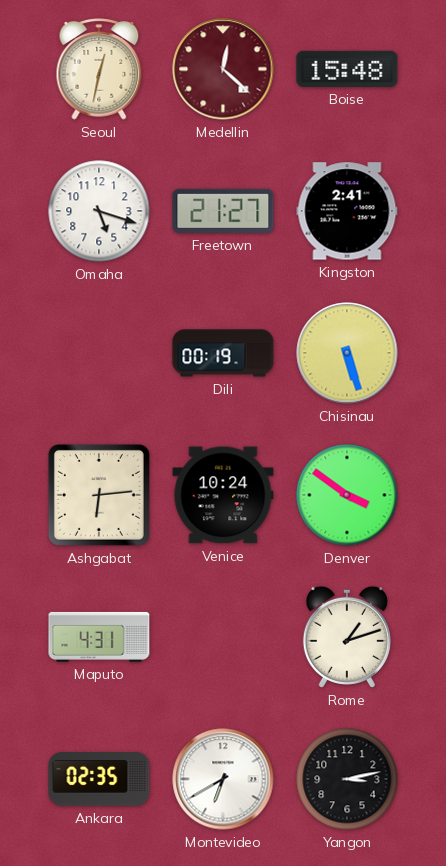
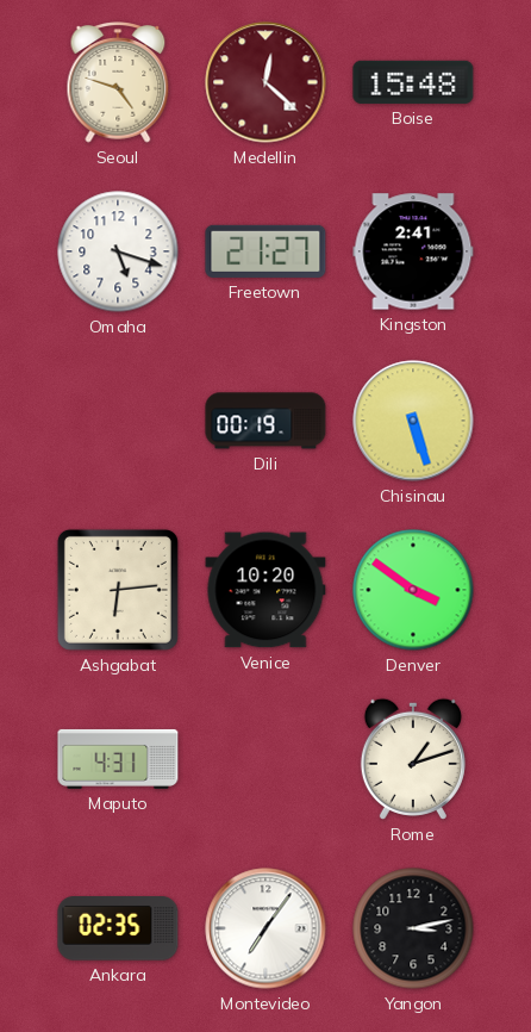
Seoul: 12:32 -> 4:48 (118, 82)
Venice: 10:24 -> 10:20 (265, 590)
Montevideo: 6:40 -> 7:06 (265, 928)
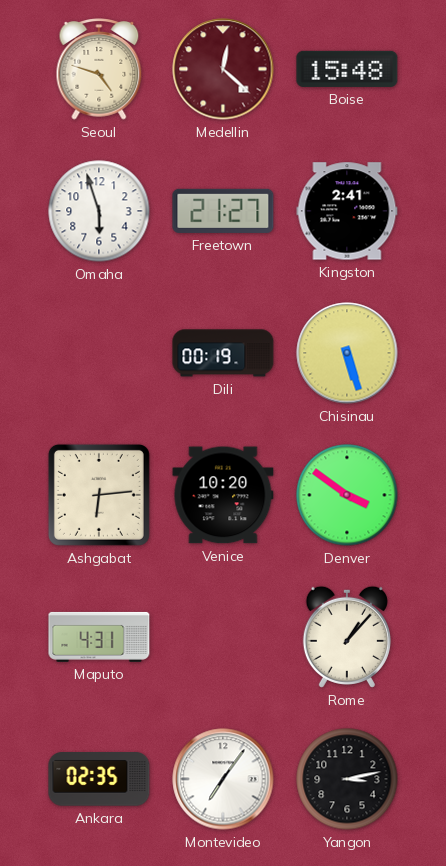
Omaha: 5:18 -> 5:57 (99, 211)
Rome: 1:12 -> 1:07 (347, 637)
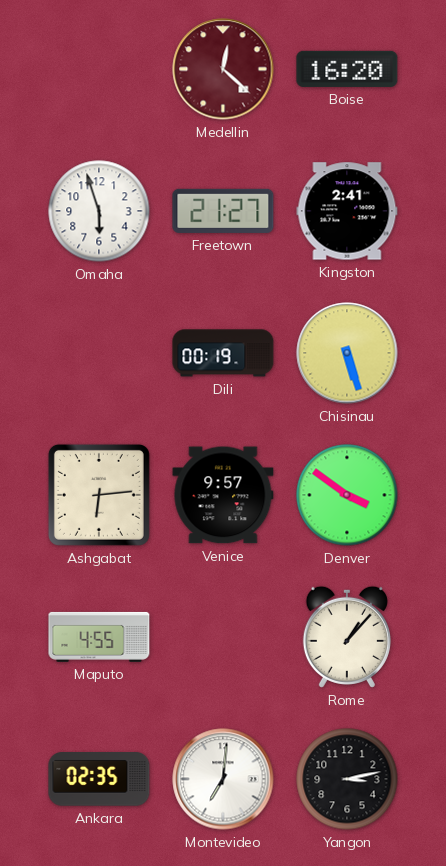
Seoul: 4:48 -> none (99, 69)
Boise: 15:48 -> 16:20 (347, 69)
Venice: 10:20 -> 9:57 (223, 495)
Maputo: 4:31 -> 4:55 (99, 637)
Montevideo: 7:06 -> 7:01 (223, 779)
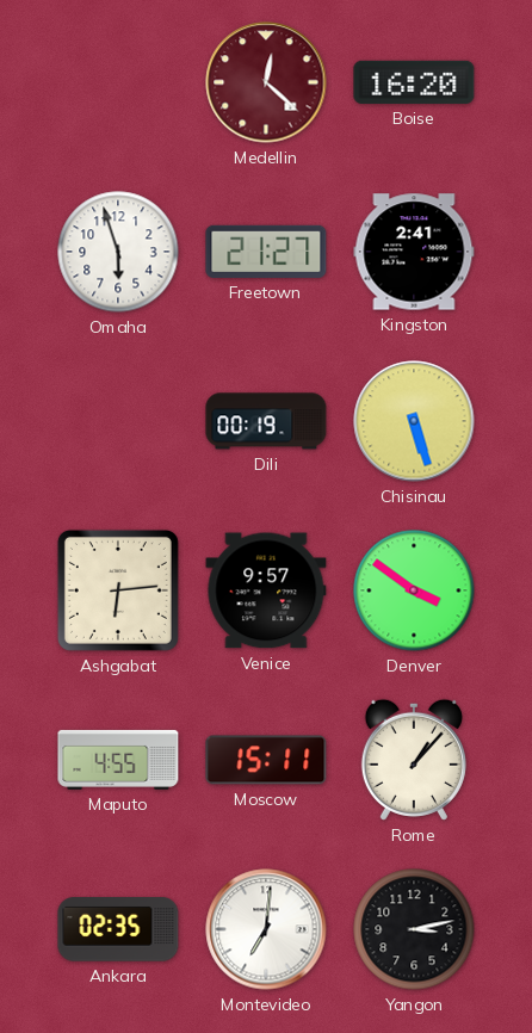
Moscow: none -> 15:11 (266, 760)
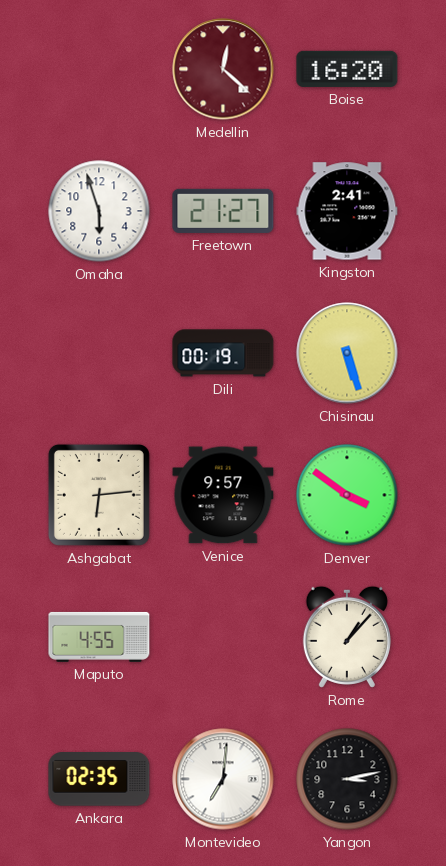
Moscow: 15:11 -> none (266, 760)
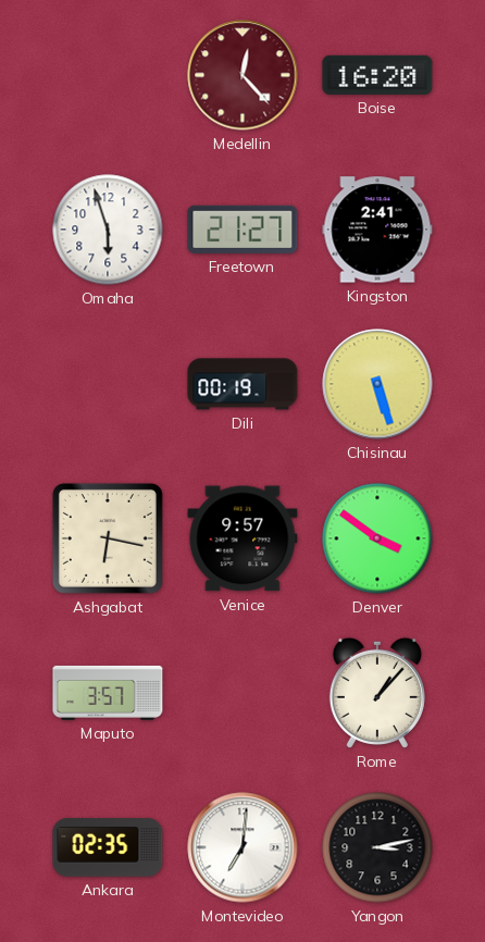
Medellin: 12:22 -> 12:23 (242, 75)
Ashgabat: 6:14 -> 6:17 (108, 538)
Maputo: 4:55 -> 3:57 (108, 693)
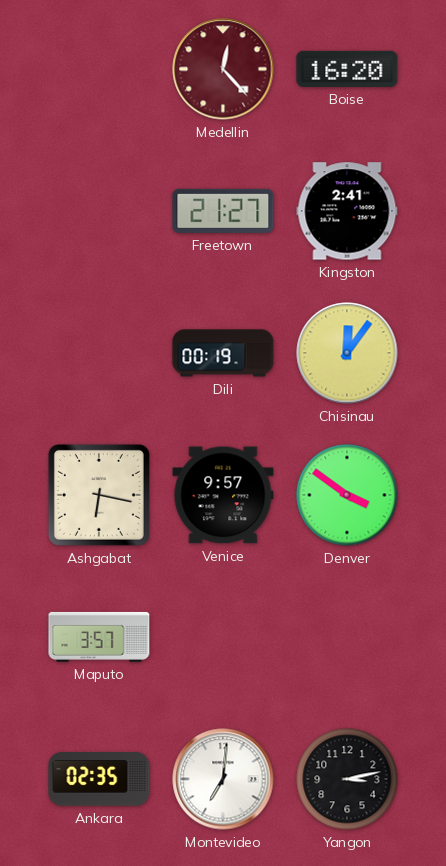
Omaha: 5:57 -> none (108, 230)
Chisinau: 5:27 -> 12:06 (347, 353)
Rome: 1:07 -> none (377, 693)
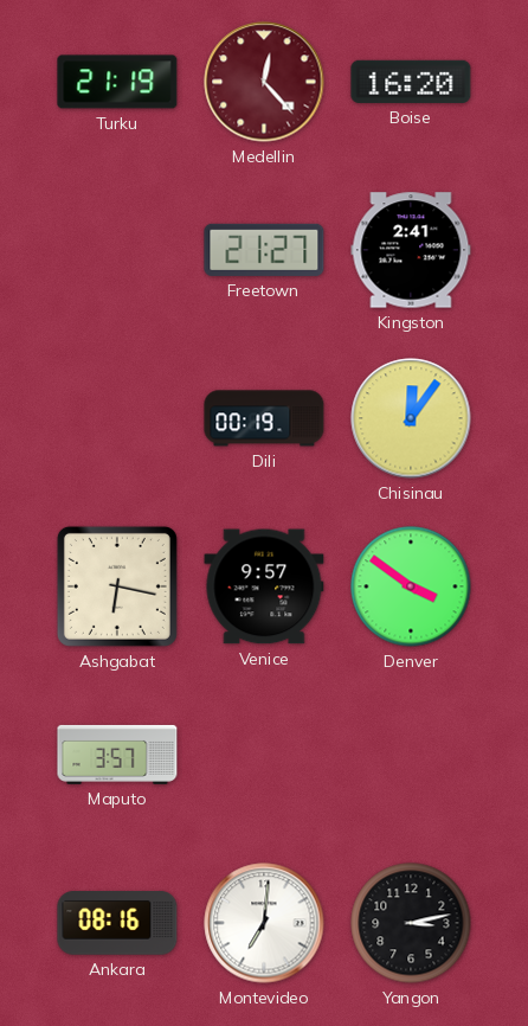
Turku: none -> 21:19 (117, 82)
Ankara: 02:35 -> 08:16 (117, 923)
